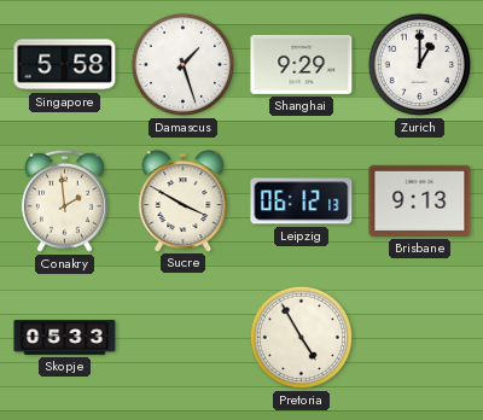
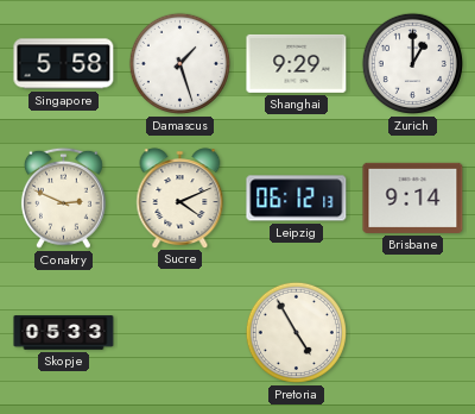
Conakry: 1:59 -> 2:49 (63, 197)
Sucre: 3:50 -> 4:11 (180, 197)
Brisbane: 9:13 -> 9:14 (413, 197)
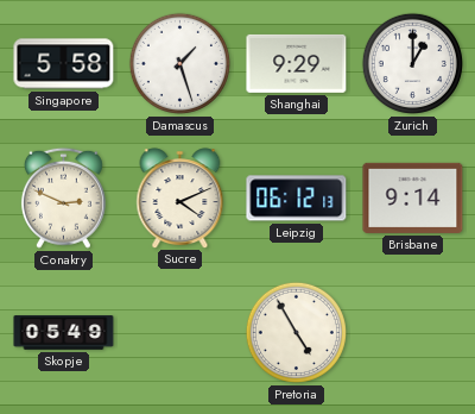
Skopje: 05:33 -> 05:49 (64, 333)
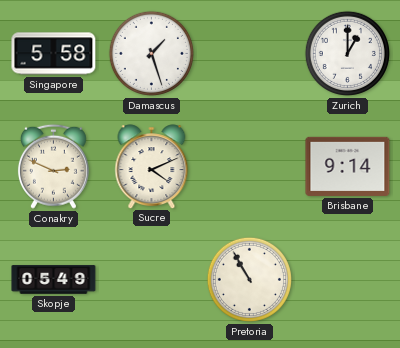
Shanghai: 9:29 -> none (297, 63)
Leipzig: 06:12 -> none (297, 199)
Pretoria: 4:55 -> 10:55 (249, 279)
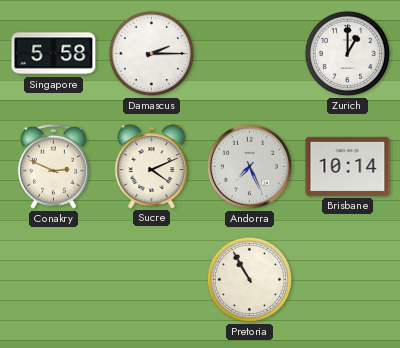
Damascus: 1:27 -> 2:15 (151, 53)
Andorra: none -> 7:26 (249, 166)
Brisbane: 9:14 -> 10:14 (348, 166)
Skopje: 05:49 -> none (54, 280)
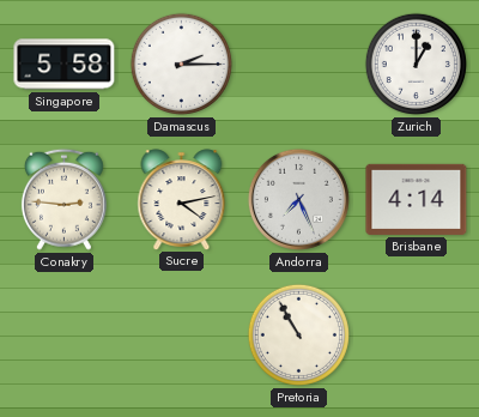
Conakry: 2:49 -> 2:46 (63, 199)
Sucre: 4:11 -> 4:13 (182, 199)
Brisbane: 10:14 -> 4:14 (417, 199)
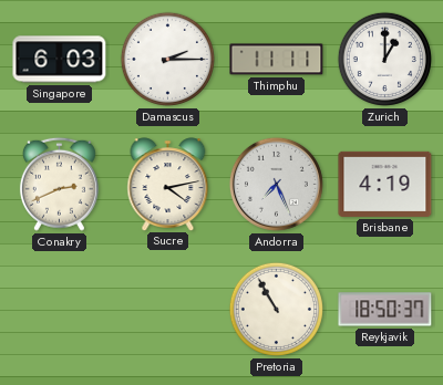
Singapore: 5:58 -> 6:03 (60, 60)
Thimphu: none -> 11:11 (277, 60)
Conakry: 2:46 -> 2:41 (59, 184)
Brisbane: 4:14 -> 4:19 (385, 184)
Reykjavik: none -> 18:50 (385, 310)
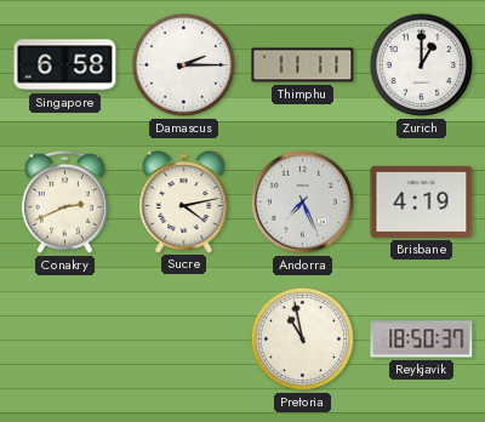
Singapore: 6:03 -> 6:58 (65, 65)
Pretoria: 10:55 -> 10:58 (302, 338)
